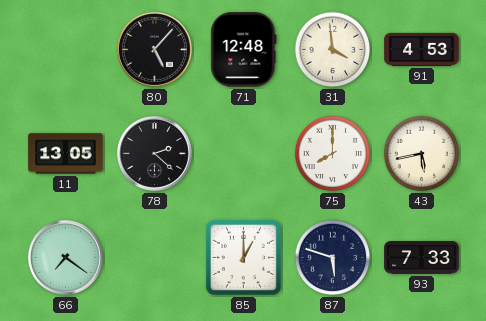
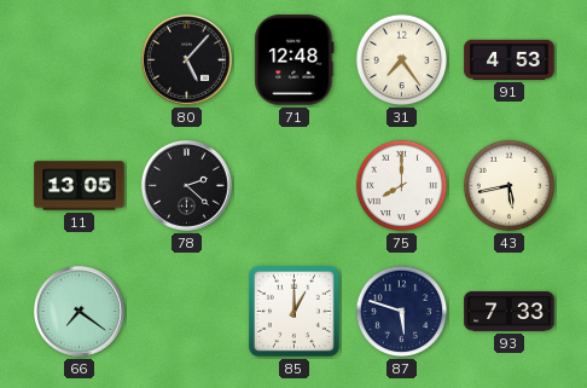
31: 3:59 -> 7:24 (402, 60)
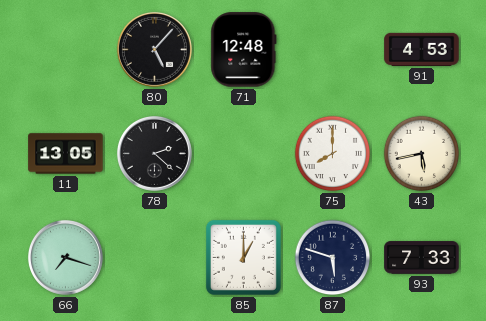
31: 7:24 -> none (402, 60)
66: 7:21 -> 7:18 (65, 257)
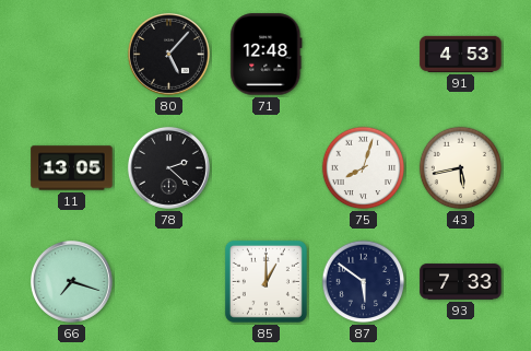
75: 8:00 -> 8:03 (364, 168)
87: 5:48 -> 5:51 (364, 282)
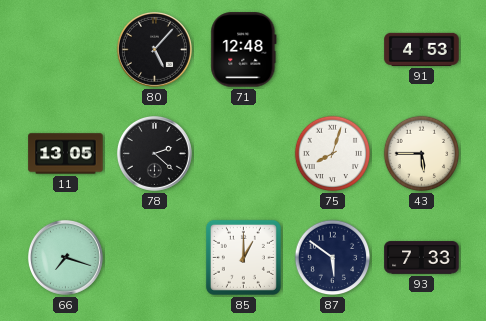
43: 5:43 -> 5:45 (422, 154)
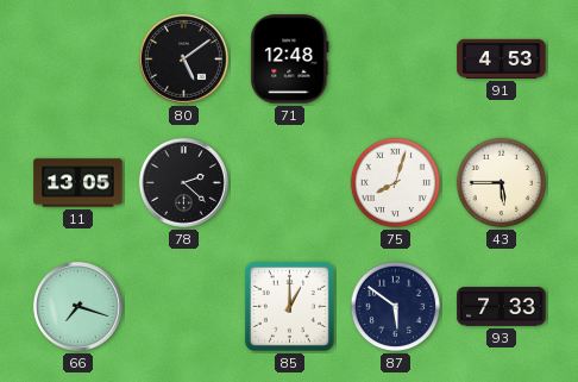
80: 5:07 -> 5:09 (183, 58)
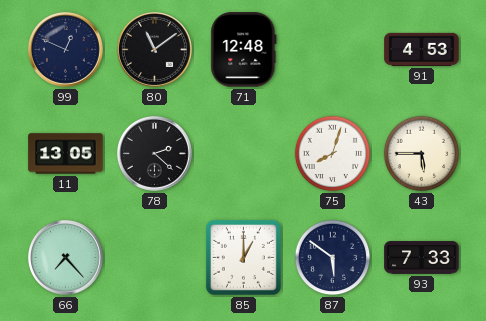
99: none -> 12:49 (65, 49)
80: 5:09 -> 11:09 (154, 49)
66: 7:18 -> 7:23 (65, 257)
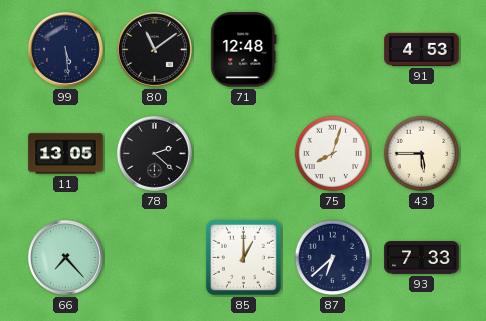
99: 12:49 -> 5:29 (65, 49)
87: 5:51 -> 6:38 (333, 258)
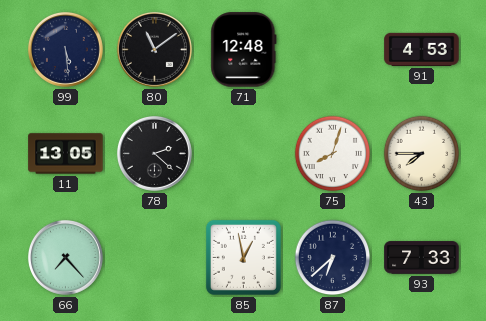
43: 5:45 -> 7:45 (422, 154)
85: 1:00 -> 12:58 (243, 257)
